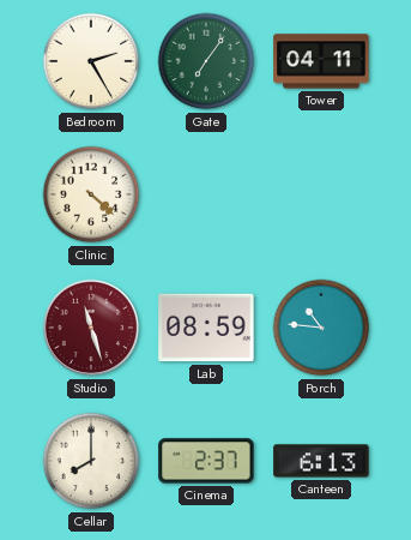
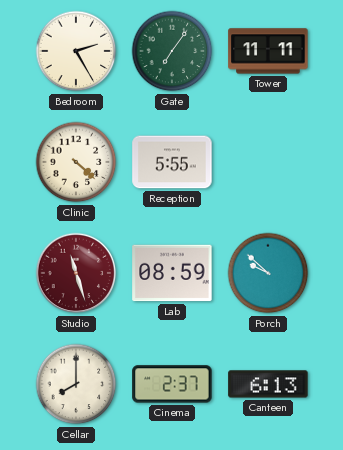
Tower: 04:11 -> 11:11 (268, 51)
Reception: none -> 5:55 (172, 162)
Porch: 10:46 -> 9:52 (268, 273)
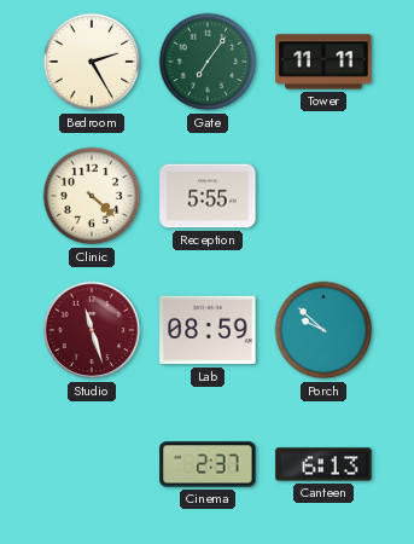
Cellar: 8:00 -> none (76, 384)
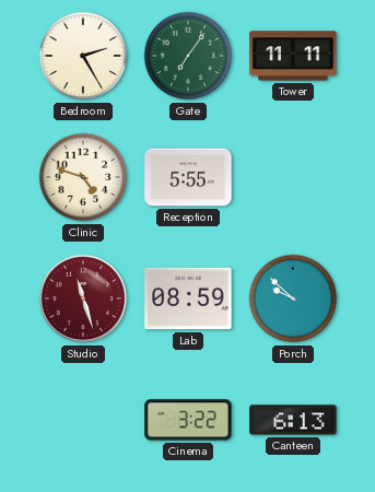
Clinic: 4:22 -> 4:48 (83, 177)
Cinema: 2:37 -> 3:22 (188, 420)
